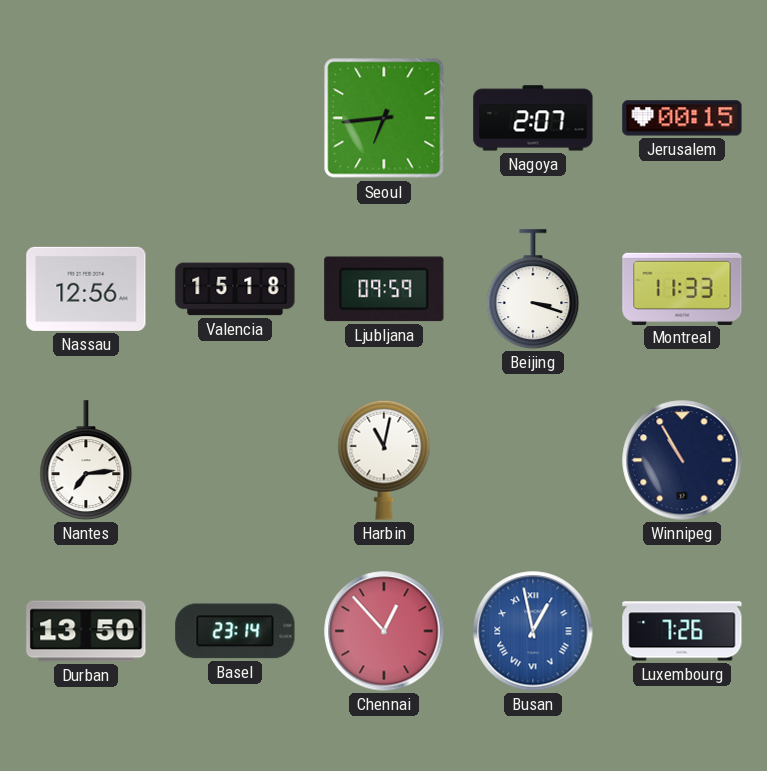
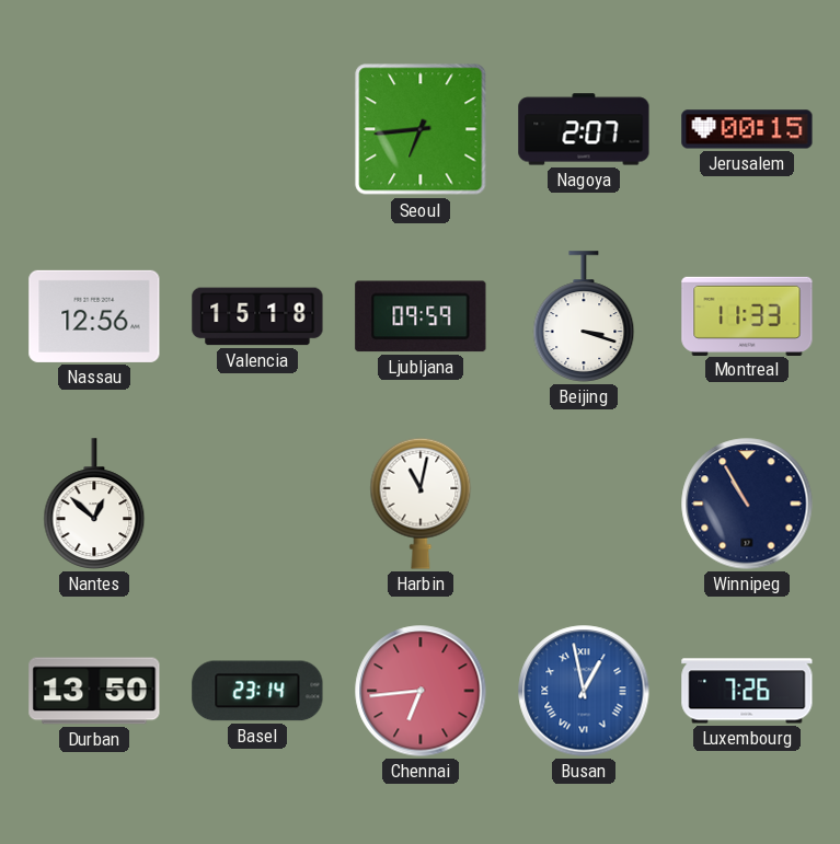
Nantes: 7:14 -> 12:52 (94, 504)
Chennai: 12:53 -> 6:44 (421, 691)
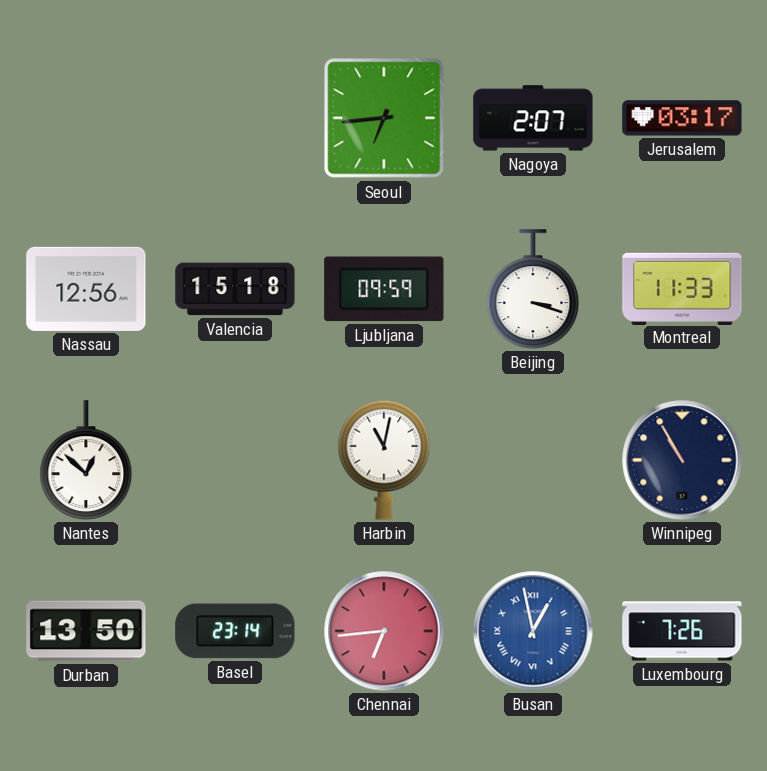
Jerusalem: 00:15 -> 03:17 (682, 118)
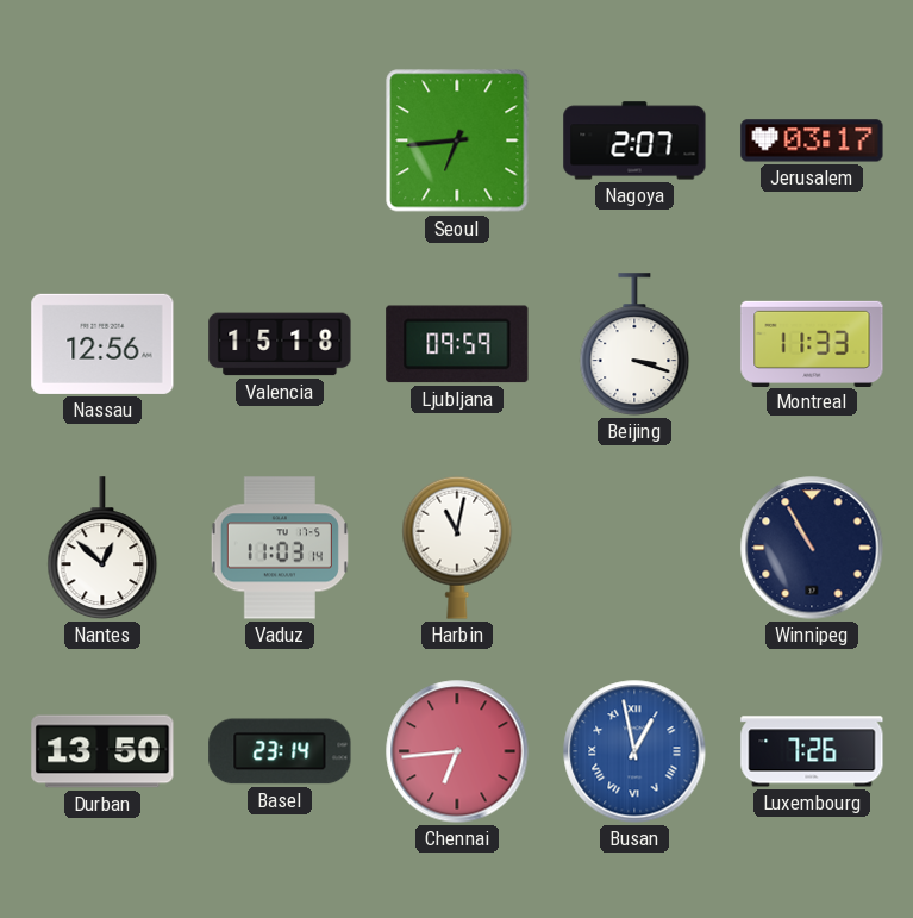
Vaduz: none -> 11:03 (280, 548)
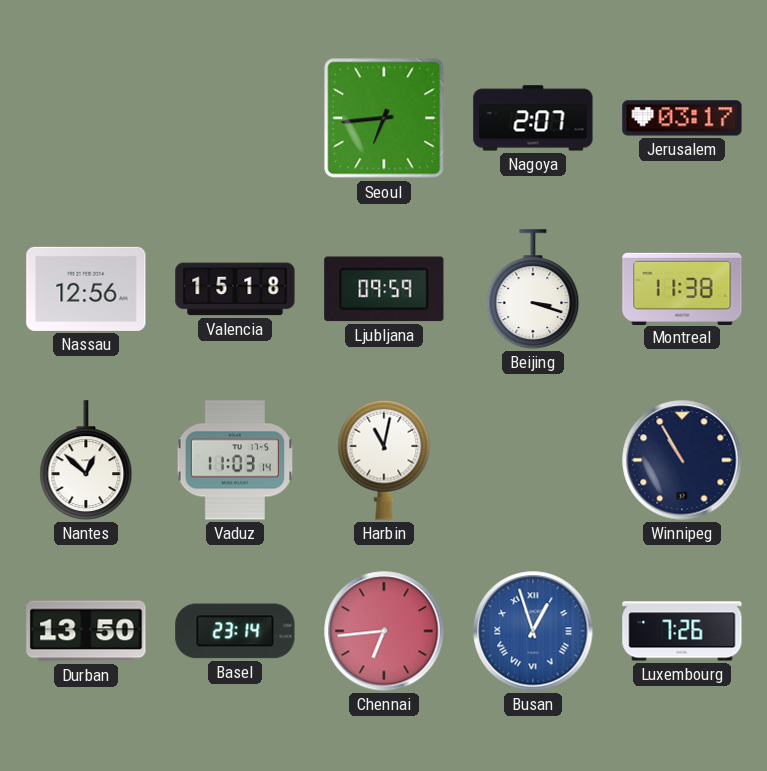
Montreal: 11:33 -> 11:38 (682, 288)
Busan: 12:58 -> 12:57 (533, 631)
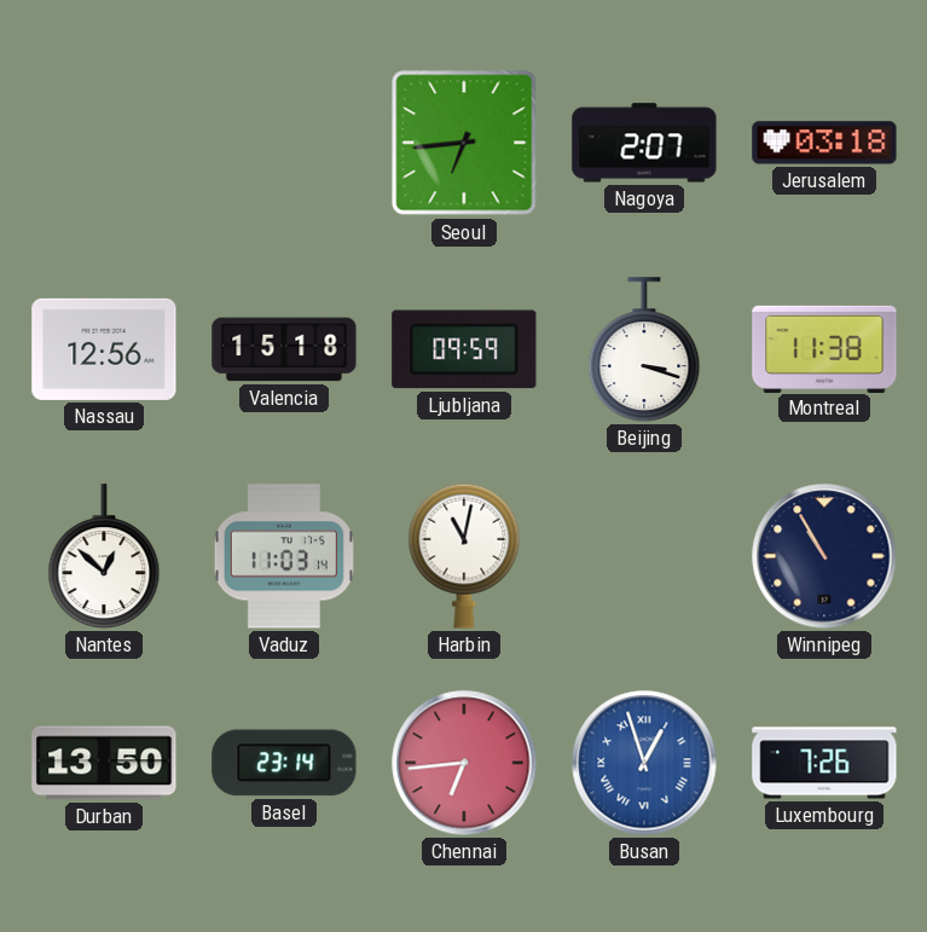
Jerusalem: 03:17 -> 03:18 (824, 143)
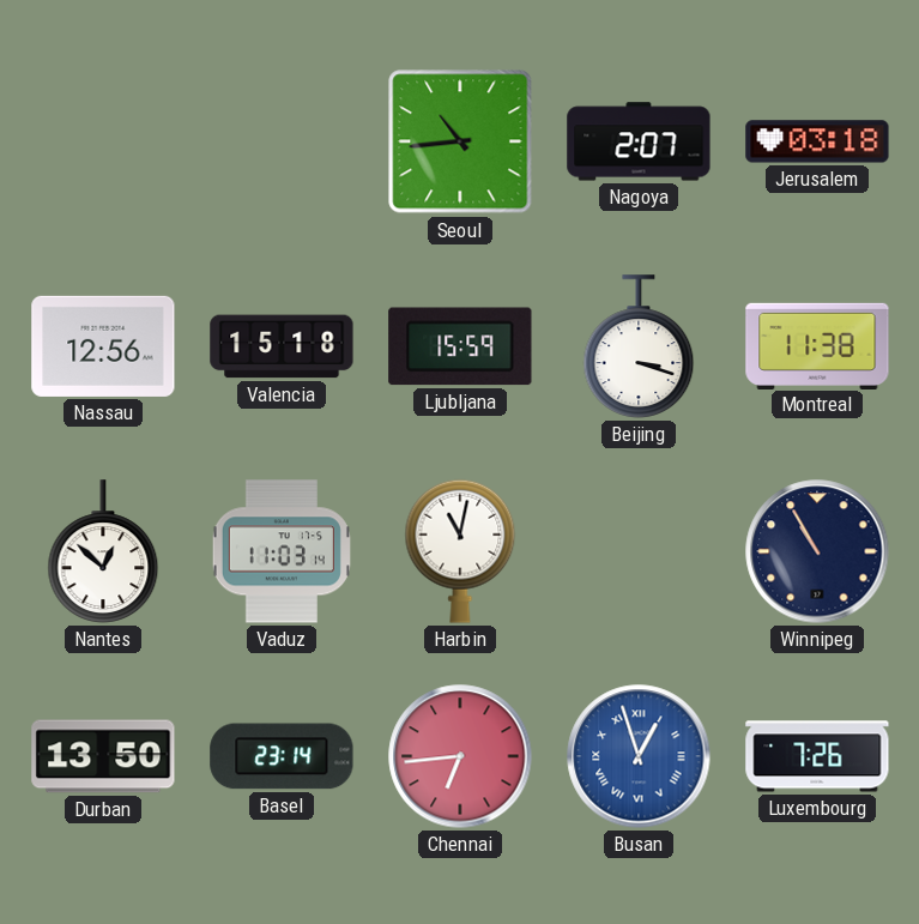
Seoul: 6:44 -> 10:44 (460, 141)
Ljubljana: 09:59 -> 15:59 (460, 346)
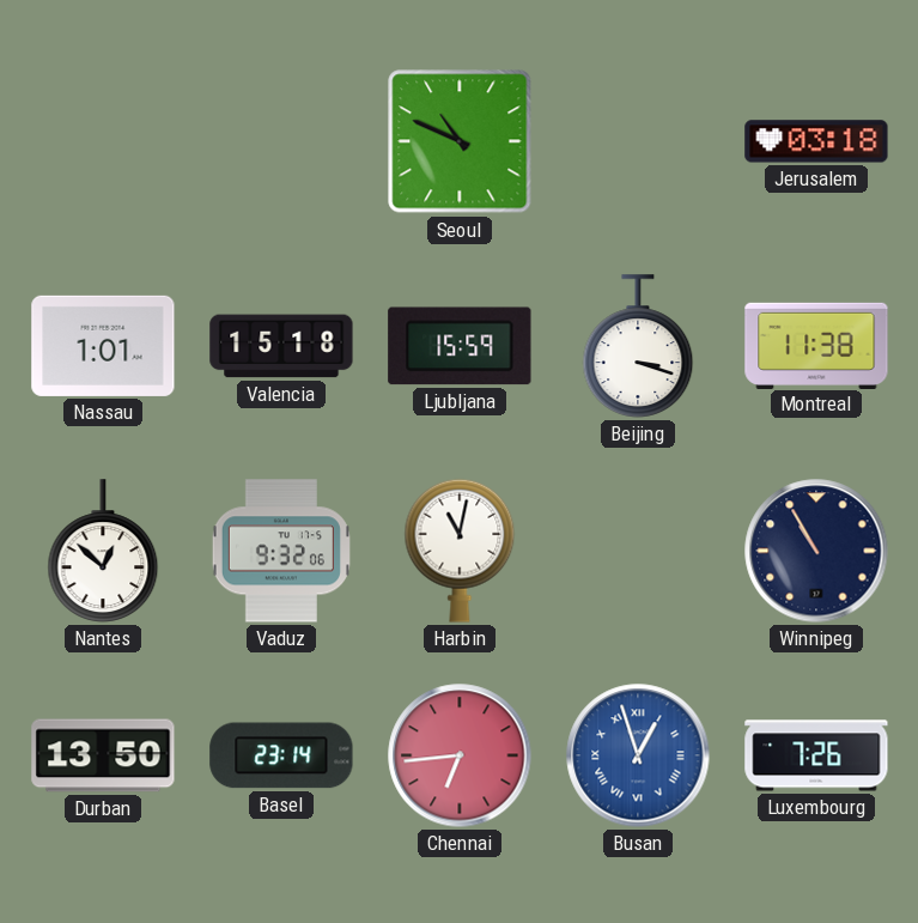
Seoul: 10:44 -> 10:49 (460, 141)
Nagoya: 2:07 -> none (639, 141)
Nassau: 12:56 -> 1:01 (103, 346)
Vaduz: 11:03 -> 9:32 (281, 551)
